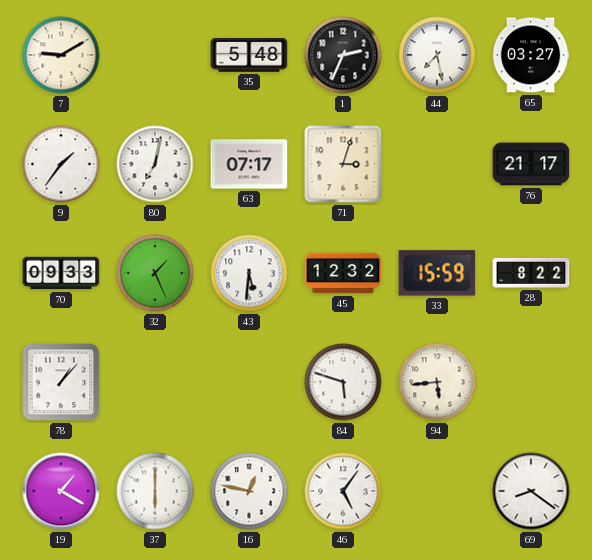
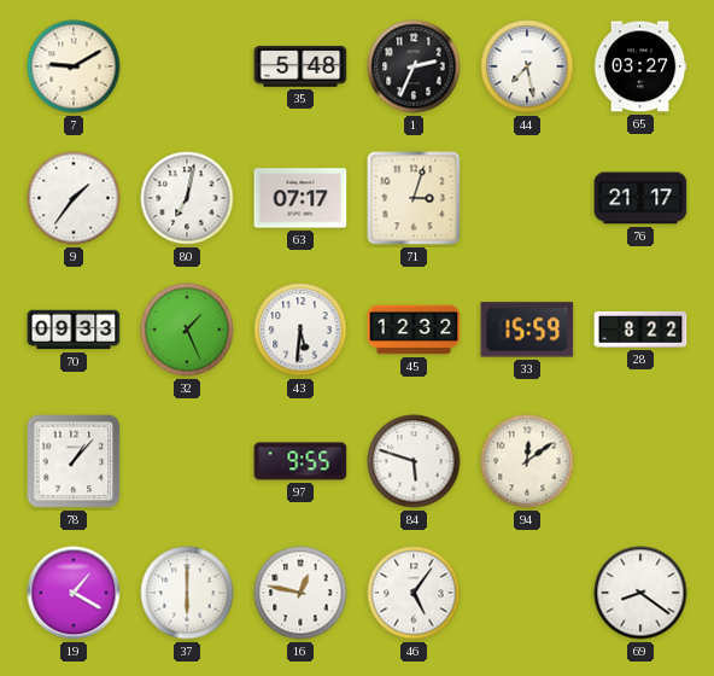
97: none -> 9:55 (300, 461)
94: 5:44 -> 12:09 (527, 461)
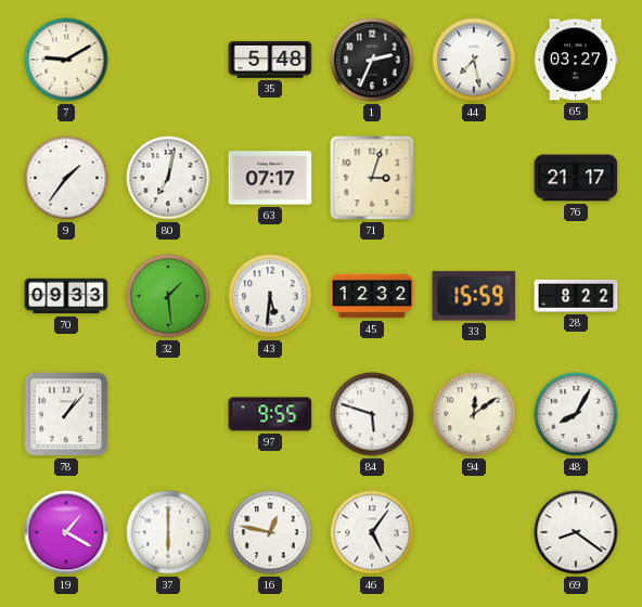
32: 1:26 -> 1:29 (168, 296)
48: none -> 8:05 (576, 414)
